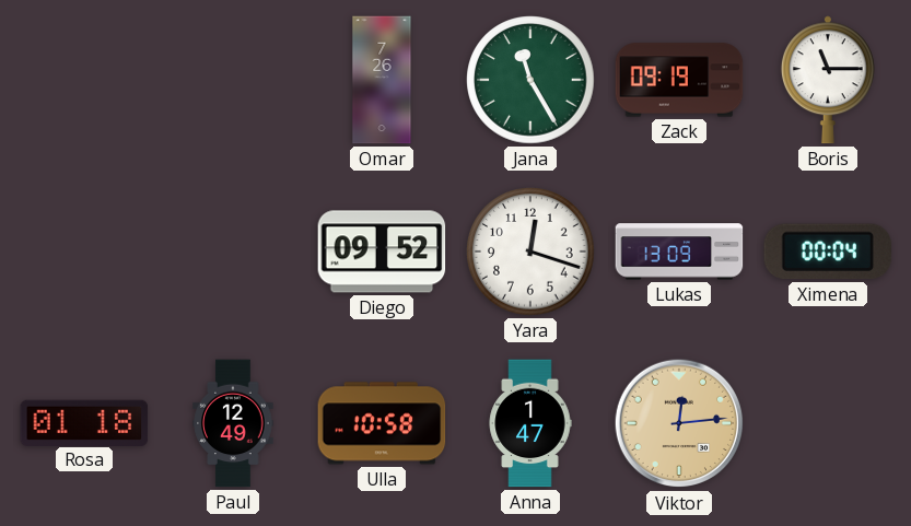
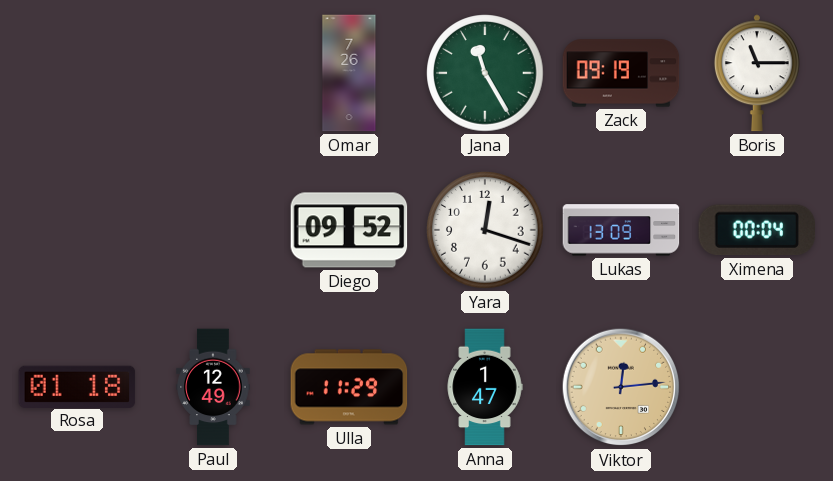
Ulla: 10:58 -> 11:29 (349, 387)
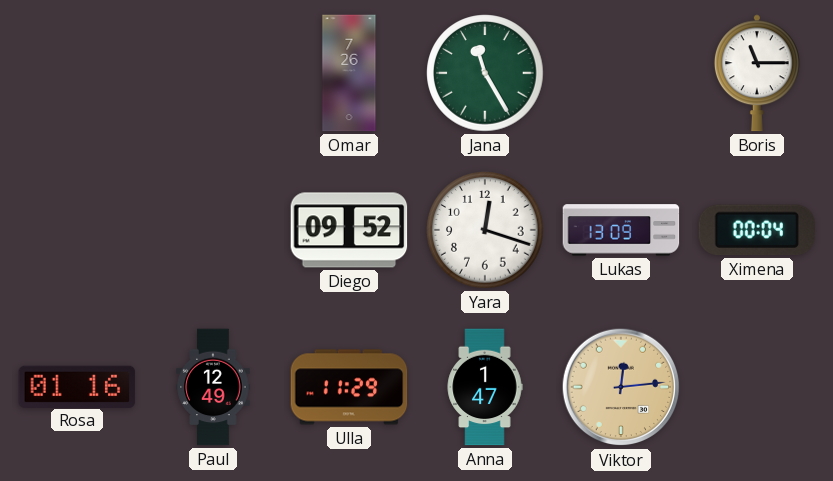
Zack: 09:19 -> none (621, 73)
Rosa: 01:18 -> 01:16 (77, 386)
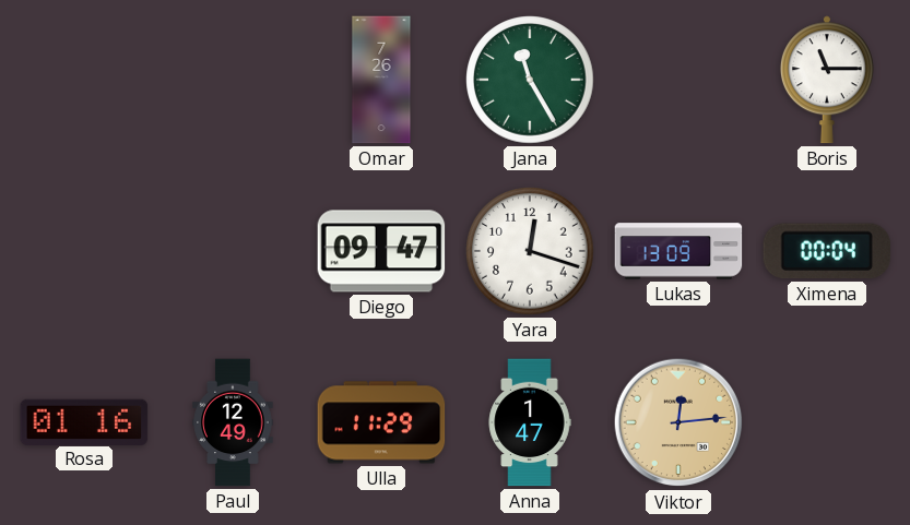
Diego: 09:52 -> 09:47 (381, 251)
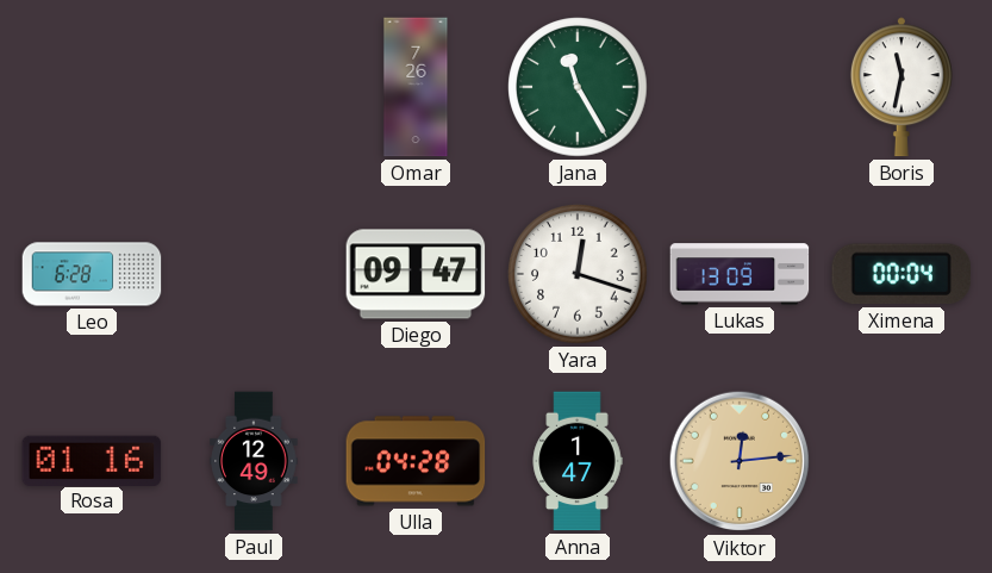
Boris: 11:15 -> 11:32 (901, 87)
Leo: none -> 6:28 (92, 274)
Ulla: 11:29 -> 04:28 (416, 461)
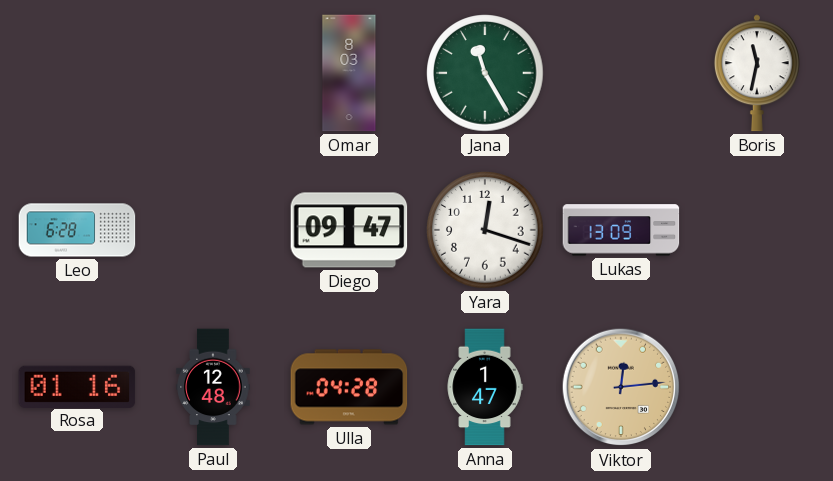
Omar: 7:26 -> 8:03 (349, 73)
Ximena: 00:04 -> none (901, 274)
Paul: 12:49 -> 12:48 (213, 387)
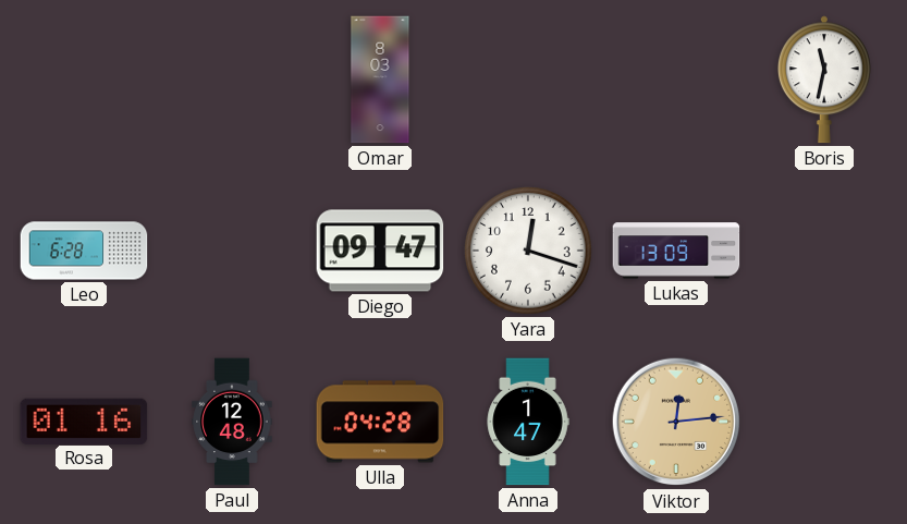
Jana: 11:25 -> none (485, 73)
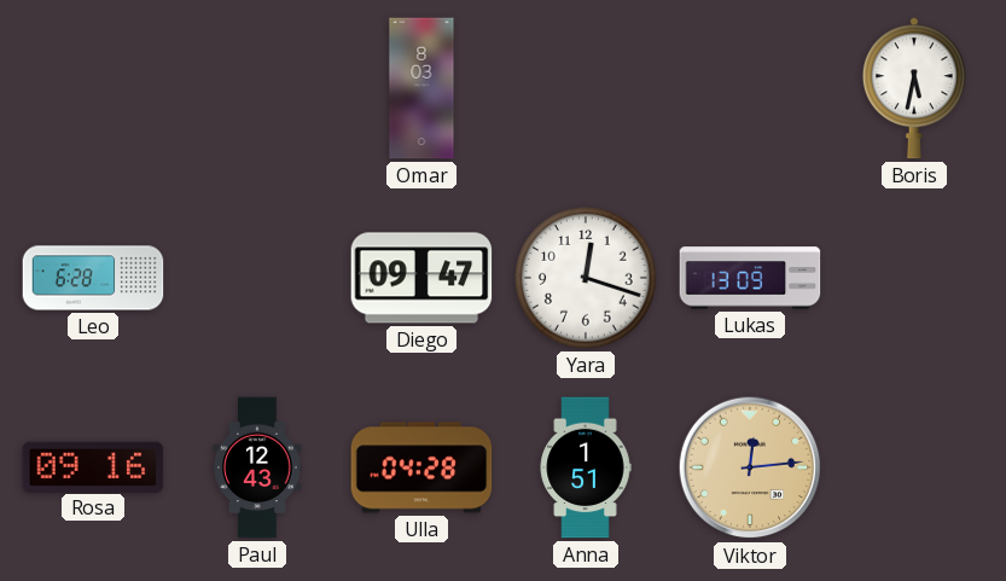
Boris: 11:32 -> 5:32 (914, 88)
Rosa: 01:16 -> 09:16 (93, 466)
Paul: 12:48 -> 12:43 (257, 467)
Anna: 1:47 -> 1:51 (586, 467)
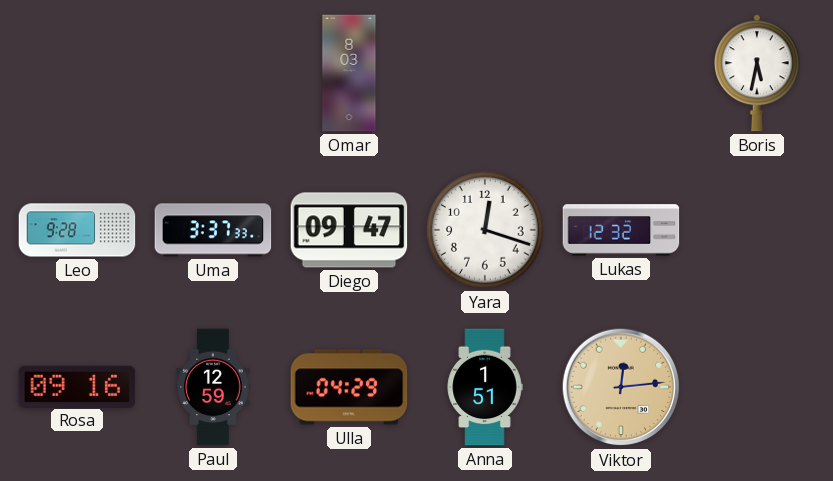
Leo: 6:28 -> 9:28 (77, 230)
Uma: none -> 3:37 (213, 230)
Lukas: 13:09 -> 12:32 (621, 230)
Paul: 12:43 -> 12:59 (213, 387)
Ulla: 04:28 -> 04:29 (349, 387)
